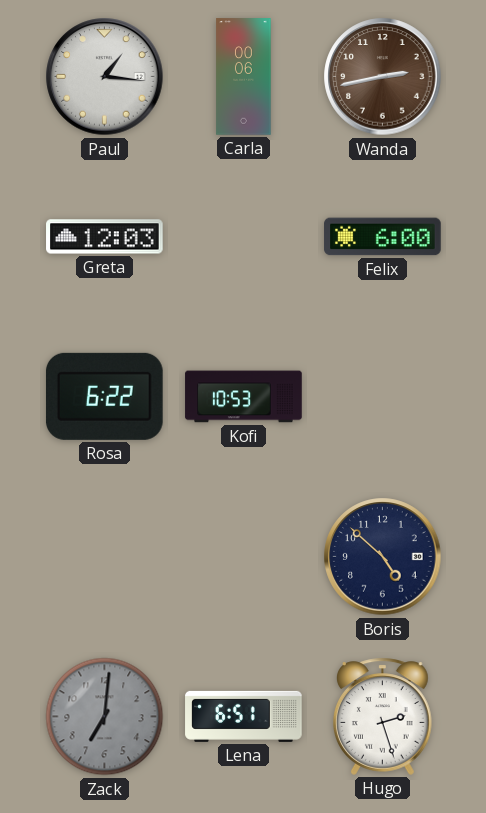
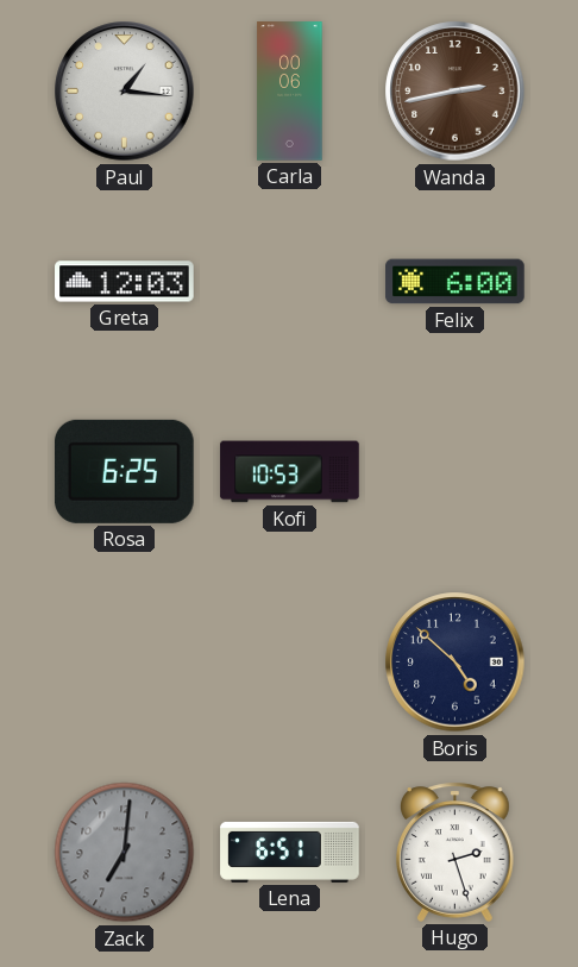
Rosa: 6:22 -> 6:25 (124, 471)
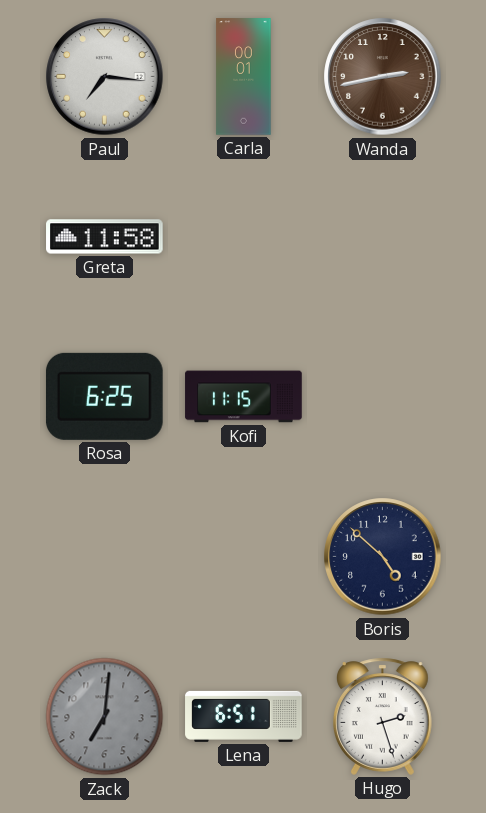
Paul: 1:16 -> 7:16 (105, 77)
Carla: 00:06 -> 00:01 (244, 77)
Greta: 12:03 -> 11:58 (105, 237)
Felix: 6:00 -> none (456, 282)
Kofi: 10:53 -> 11:15 (244, 397)
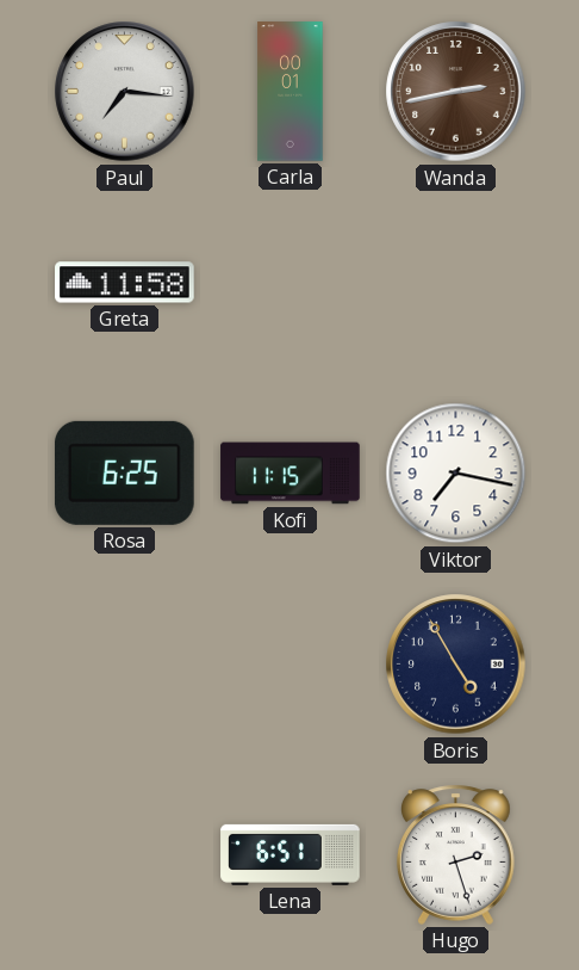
Viktor: none -> 7:17 (456, 474)
Boris: 4:52 -> 4:55 (456, 665)
Zack: 7:01 -> none (105, 717)
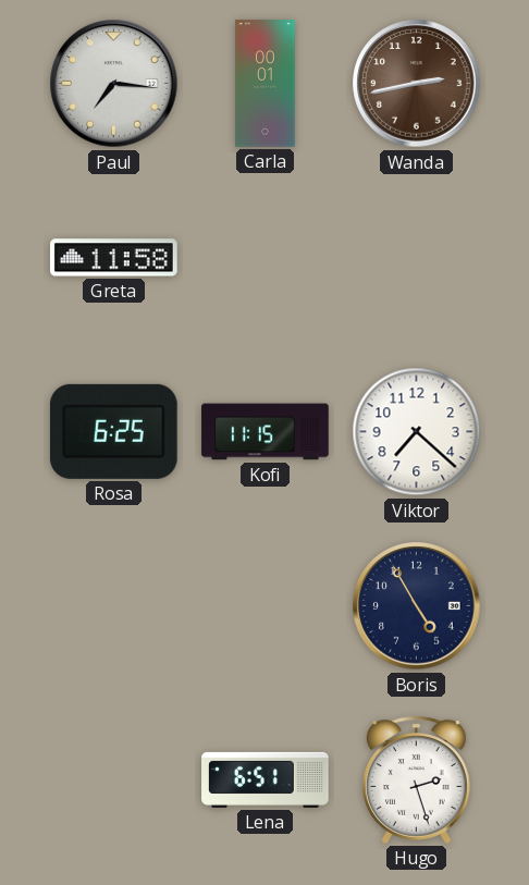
Viktor: 7:17 -> 7:22 (417, 432)
